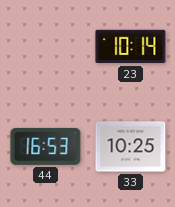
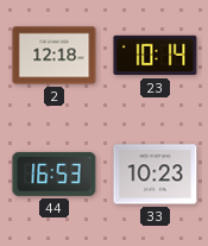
2: none -> 12:18 (55, 56)
33: 10:25 -> 10:23 (156, 175)
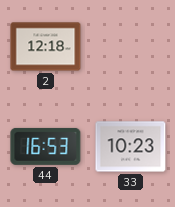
23: 10:14 -> none (156, 56)
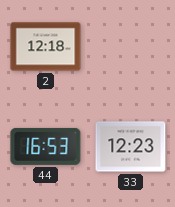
33: 10:23 -> 12:23 (131, 147)
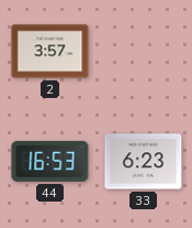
2: 12:18 -> 3:57 (50, 52)
33: 12:23 -> 6:23 (144, 162)
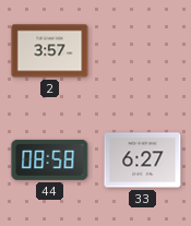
44: 16:53 -> 08:58 (50, 159)
33: 6:23 -> 6:27 (143, 160)
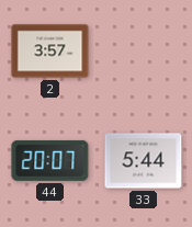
44: 08:58 -> 20:07 (50, 160)
33: 6:27 -> 5:44 (144, 161)
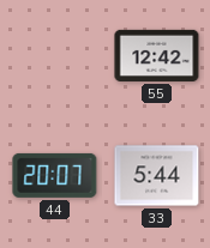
2: 3:57 -> none (50, 52)
55: none -> 12:42 (157, 55)
